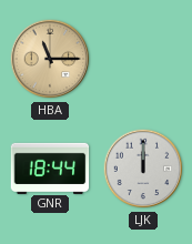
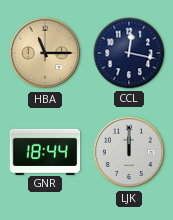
CCL: none -> 12:17 (129, 53)
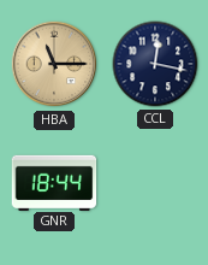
LJK: 12:00 -> none (129, 152)
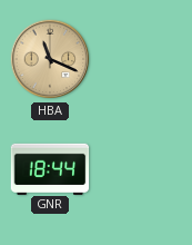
HBA: 11:15 -> 11:19 (50, 59)
CCL: 12:17 -> none (155, 64)
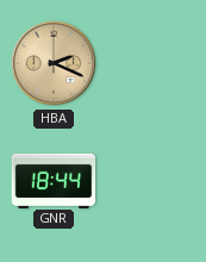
HBA: 11:19 -> 2:19 (54, 63)
